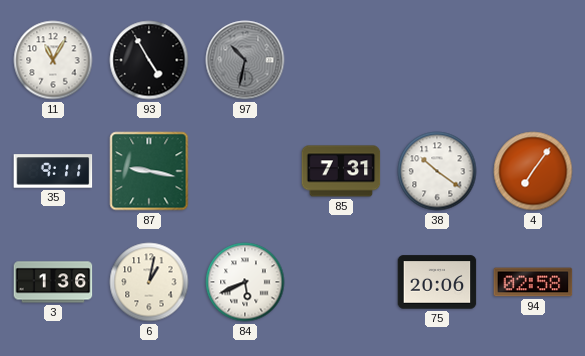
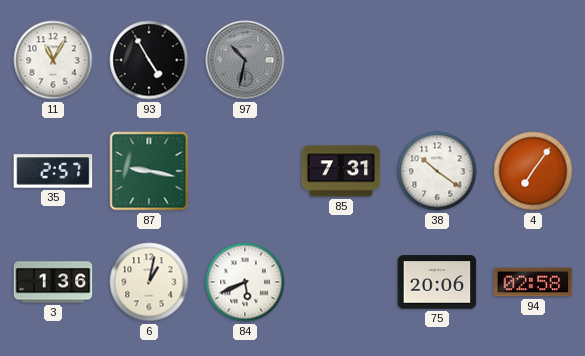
35: 9:11 -> 2:57 (53, 171)
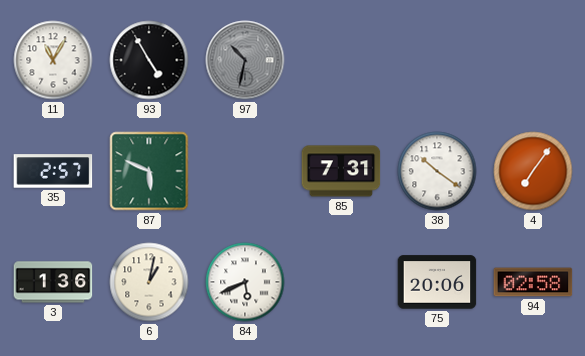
87: 9:17 -> 5:49 (149, 171)
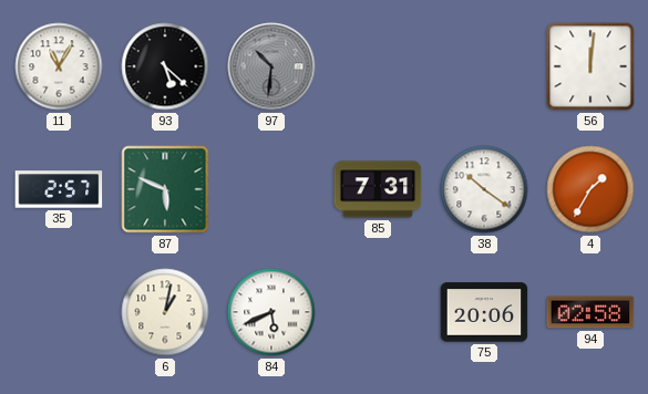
93: 4:55 -> 5:22 (165, 66)
97: 10:32 -> 10:31 (271, 66)
56: none -> 12:01 (590, 66)
4: 7:06 -> 1:35 (590, 189)
3: 1:36 -> none (53, 282)
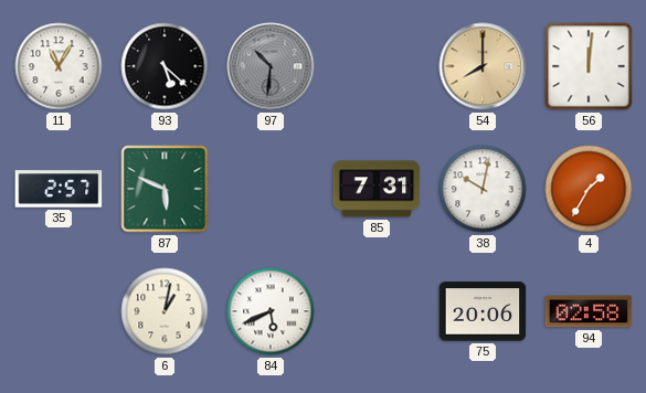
54: none -> 8:00 (483, 66)
38: 10:21 -> 10:02 (483, 189)
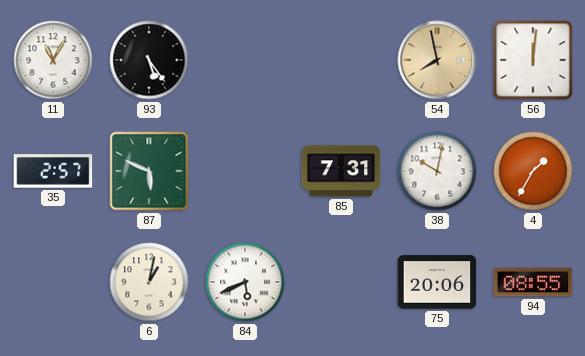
93: 5:22 -> 5:24 (149, 60)
97: 10:31 -> none (271, 66)
54: 8:00 -> 7:58 (437, 60)
94: 02:58 -> 08:55 (533, 282)
